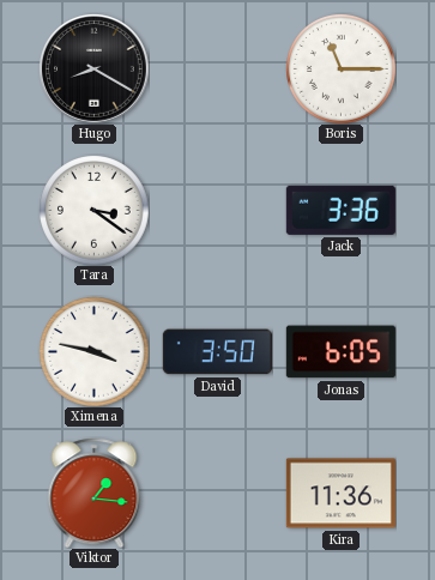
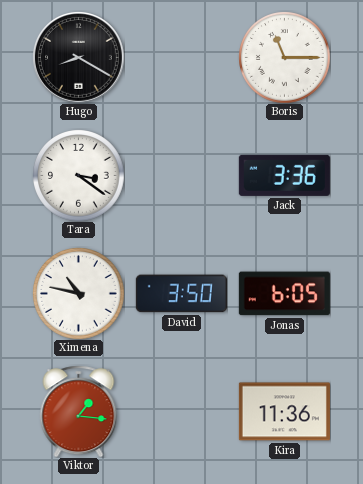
Ximena: 3:47 -> 10:47 (79, 294)
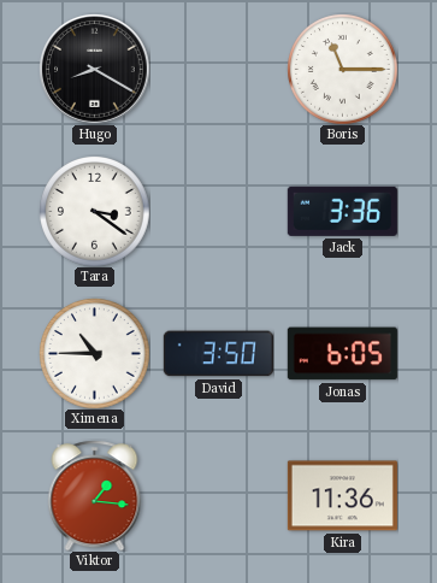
Ximena: 10:47 -> 10:45 (95, 354)
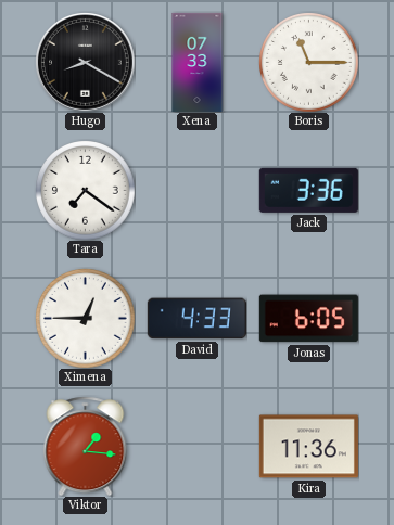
Xena: none -> 07:33 (198, 62)
Tara: 3:21 -> 7:21 (86, 191)
Ximena: 10:45 -> 12:45 (86, 319)
David: 3:50 -> 4:33 (196, 319)
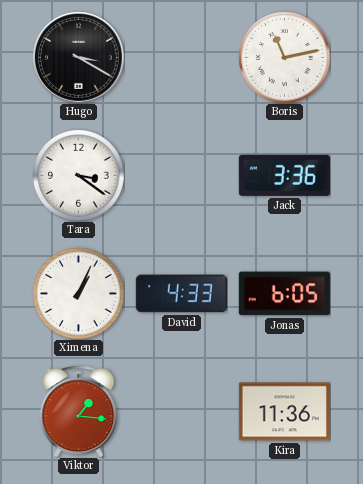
Hugo: 8:20 -> 3:20 (79, 58)
Xena: 07:33 -> none (198, 62)
Boris: 11:15 -> 11:13 (285, 58)
Tara: 7:21 -> 3:21 (79, 176)
Ximena: 12:45 -> 1:04 (79, 294)
